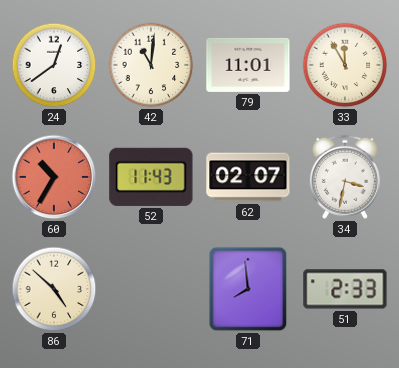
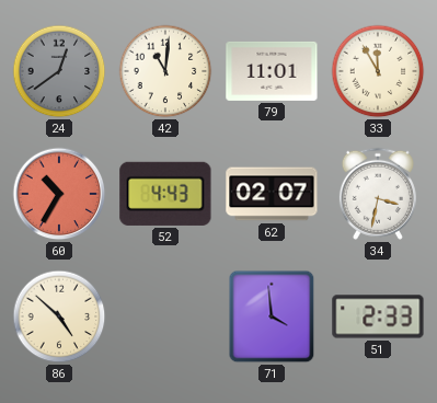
24 dial: white -> grey (59, 71)
52: 11:43 -> 4:43 (165, 194)
71: 7:59 -> 3:59 (272, 316)
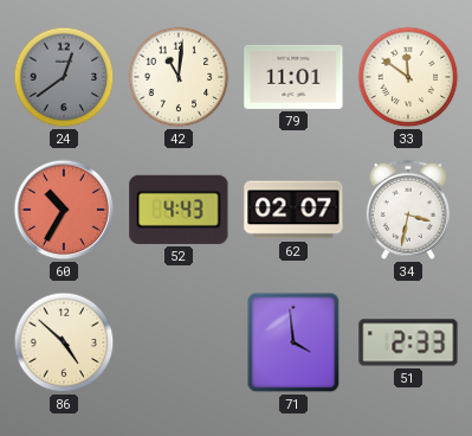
33: 11:55 -> 11:51 (408, 77)
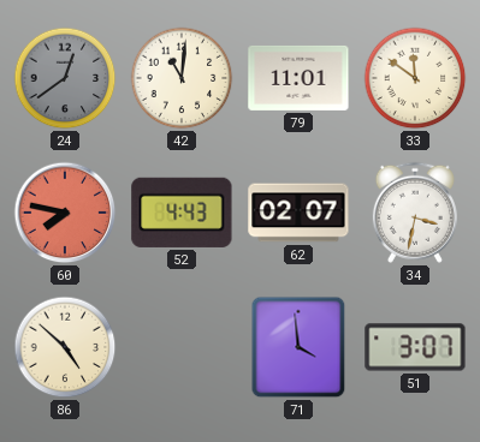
60: 10:35 -> 7:47 (65, 213)
51: 2:33 -> 3:07 (415, 347)
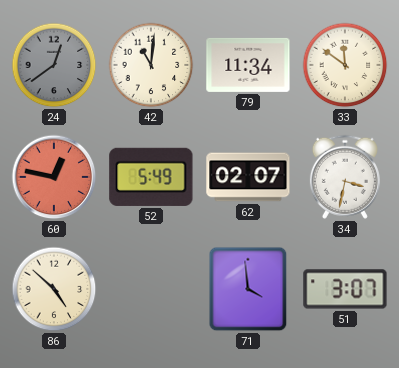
79: 11:01 -> 11:34 (248, 65)
60: 7:47 -> 12:47 (54, 177)
52: 4:43 -> 5:49 (151, 177)
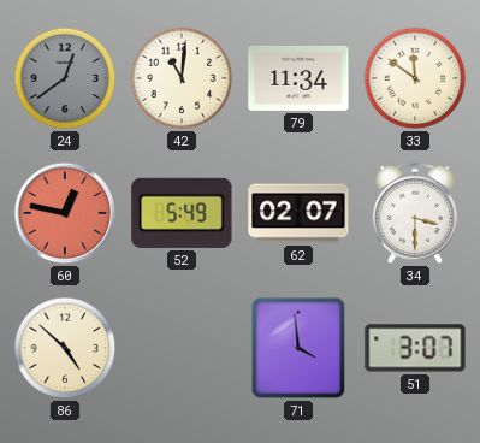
34: 3:32 -> 3:30 (415, 213)
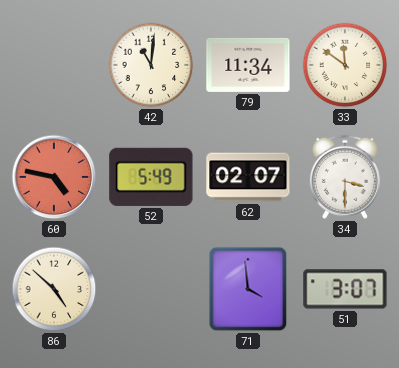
24: 12:39 -> none (65, 78)
60: 12:47 -> 4:47 (54, 177)
